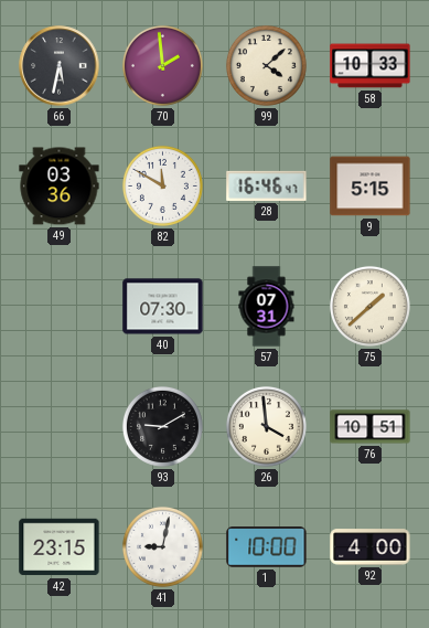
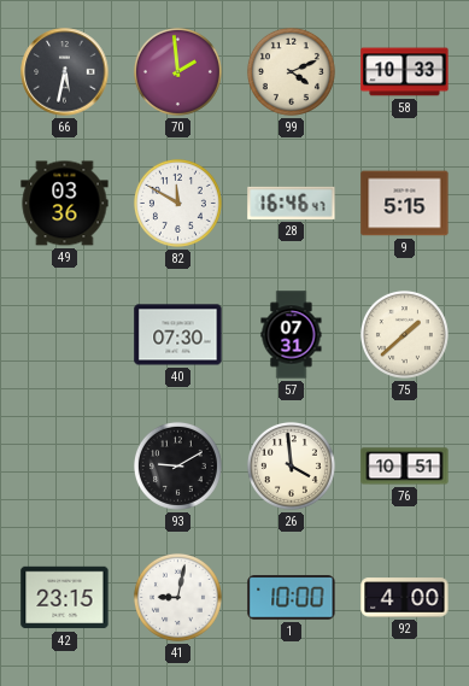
99: 4:08 -> 4:11 (291, 71)
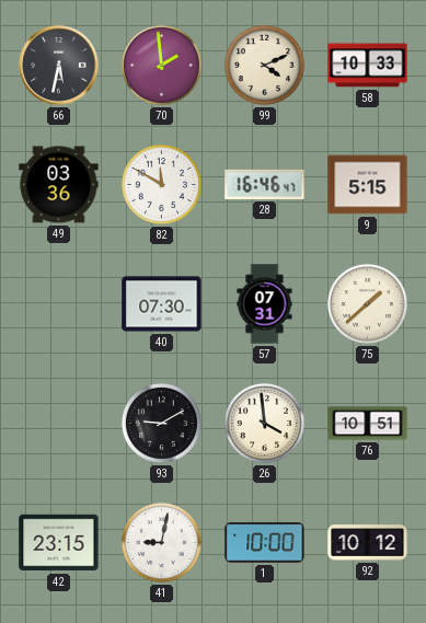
92: 4:00 -> 10:12 (368, 543)
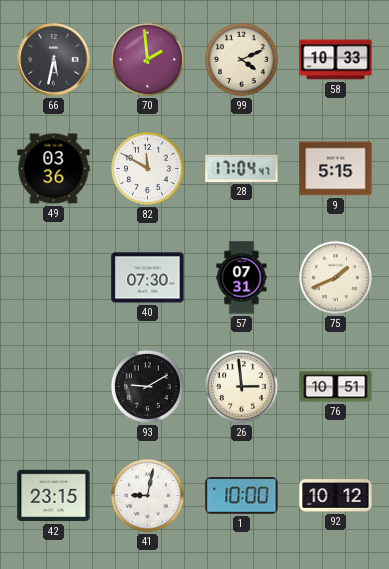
28: 16:46 -> 17:04 (242, 168)
75: 1:38 -> 1:41 (335, 277)
26: 3:59 -> 2:59 (241, 386)
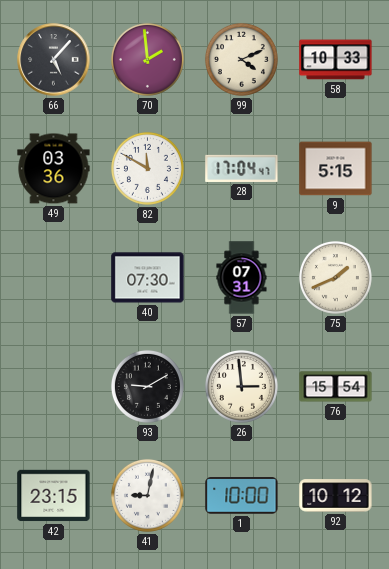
66: 5:32 -> 5:07 (54, 60)
76: 10:51 -> 15:54 (336, 387)
